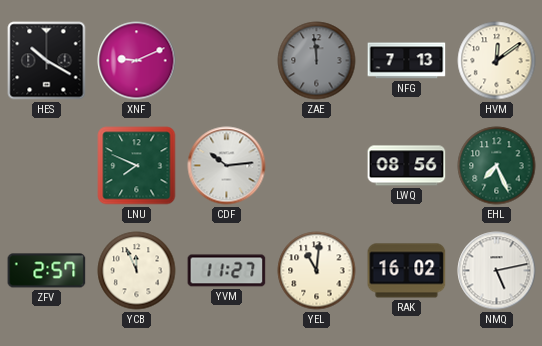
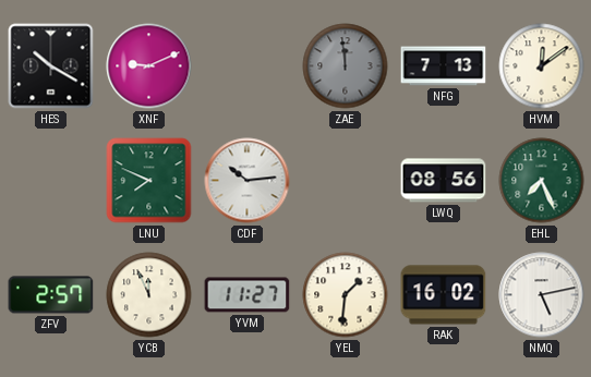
YEL: 11:01 -> 1:31 (346, 295)
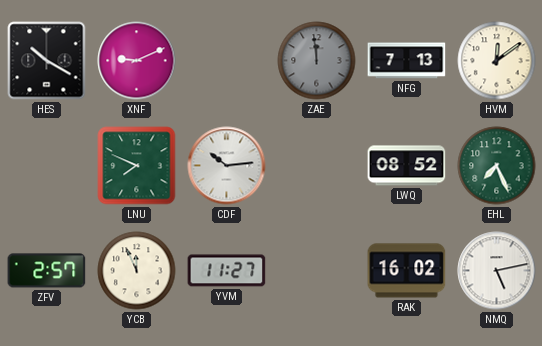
LWQ: 08:56 -> 08:52 (407, 166)
YEL: 1:31 -> none (346, 295)
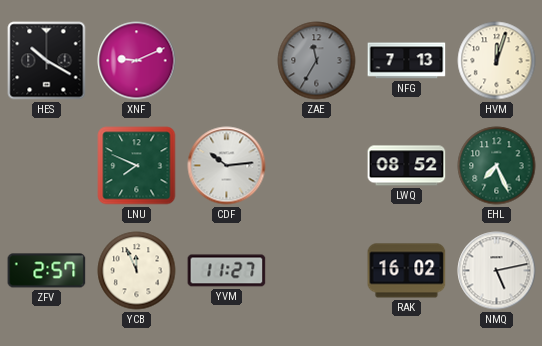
ZAE: 11:59 -> 11:35 (317, 61)
HVM: 12:09 -> 12:03 (497, 61)
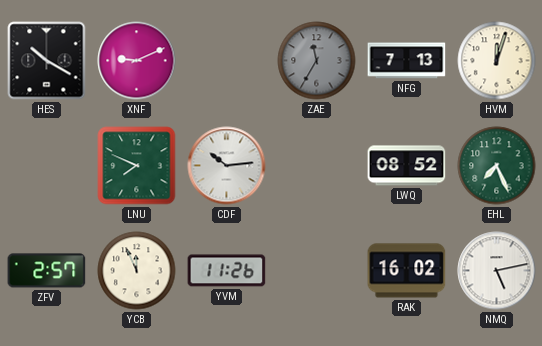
YVM: 11:27 -> 11:26 (227, 271)
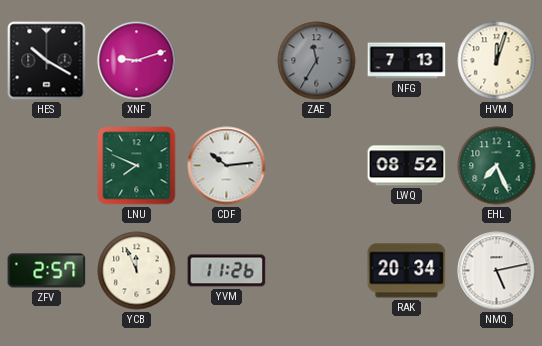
XNF: 9:11 -> 9:12 (137, 61)
RAK: 16:02 -> 20:34 (407, 271)
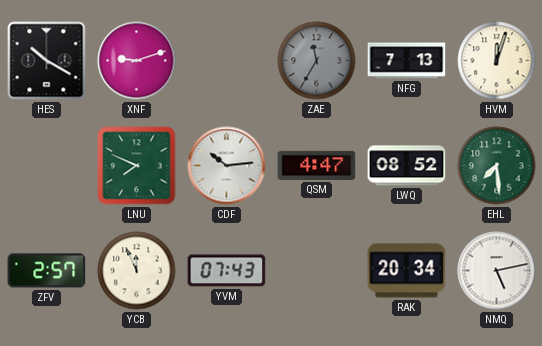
QSM: none -> 4:47 (317, 165)
EHL: 7:26 -> 7:29 (497, 166)
YVM: 11:26 -> 07:43 (227, 271)
